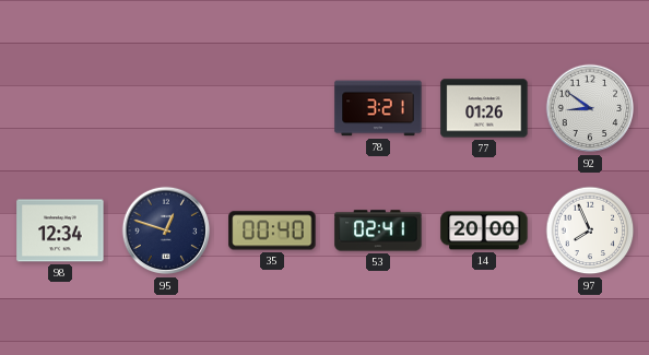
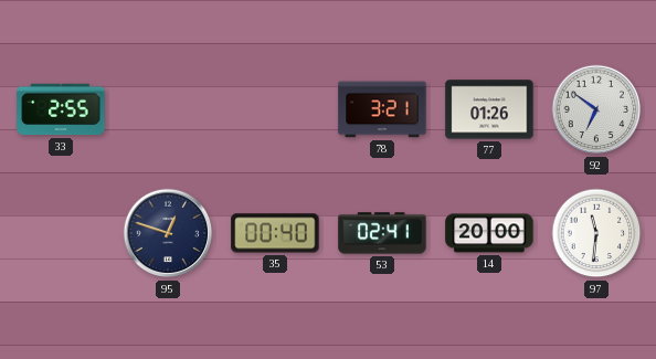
33: none -> 2:55 (61, 109)
92: 8:51 -> 6:51 (596, 109)
98: 12:34 -> none (60, 230)
97: 7:56 -> 11:31 (596, 233)
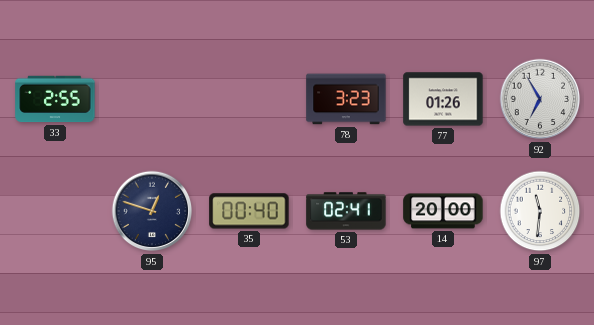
78: 3:21 -> 3:23 (346, 99)
92: 6:51 -> 6:55 (540, 99)
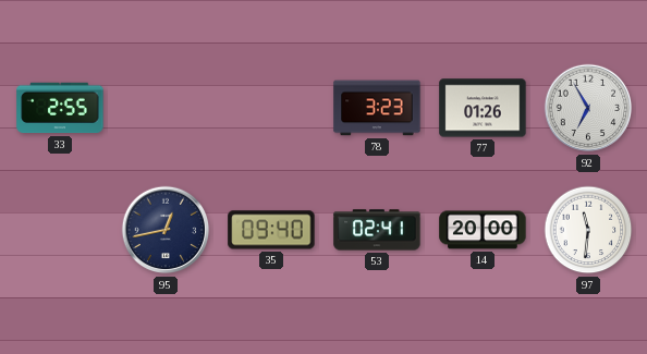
95: 12:48 -> 12:43 (166, 230)
35: 00:40 -> 09:40 (271, 230)
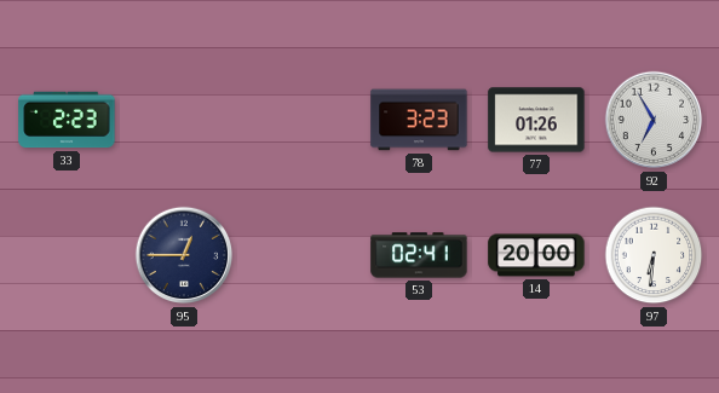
33: 2:55 -> 2:23 (67, 120)
95: 12:43 -> 12:45 (184, 255)
35: 09:40 -> none (271, 230)
97: 11:31 -> 6:31 (654, 255)
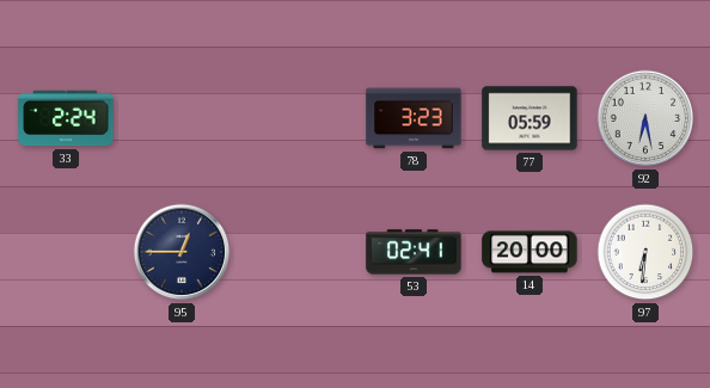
33: 2:23 -> 2:24 (66, 118)
77: 01:26 -> 05:59 (530, 118)
92: 6:55 -> 6:28 (645, 118)
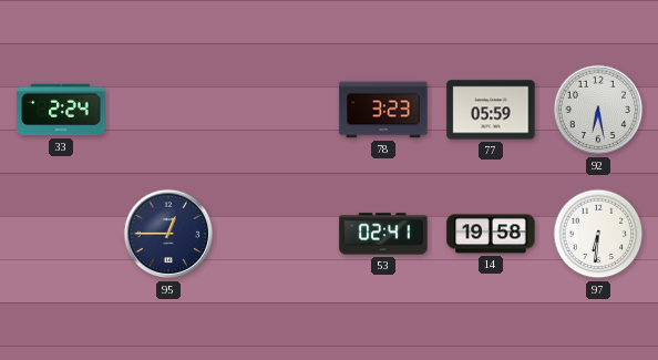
14: 20:00 -> 19:58 (491, 234)
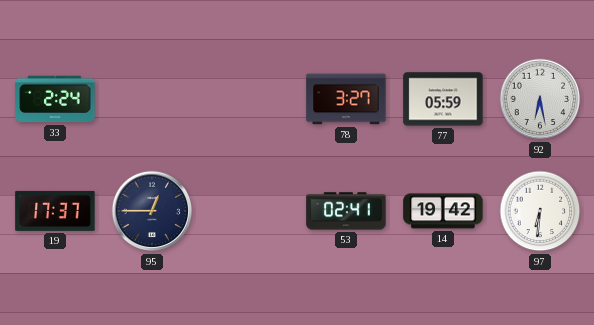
78: 3:23 -> 3:27 (346, 99)
19: none -> 17:37 (55, 211)
14: 19:58 -> 19:42 (443, 211)
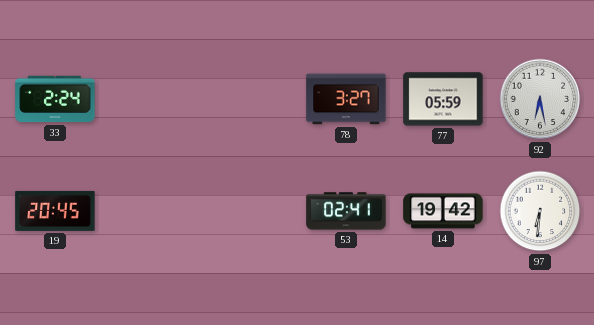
19: 17:37 -> 20:45 (55, 211)
95: 12:45 -> none (152, 211)
